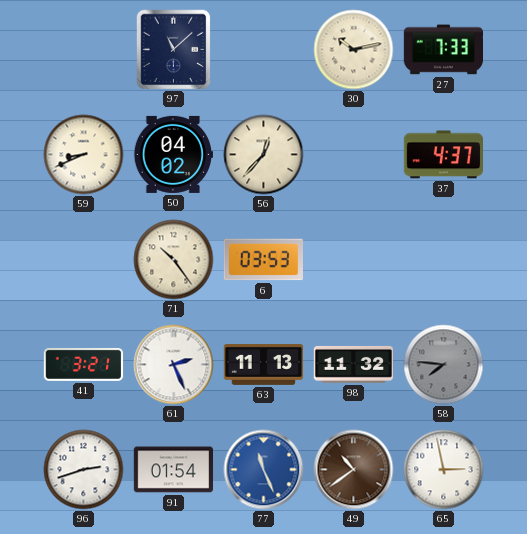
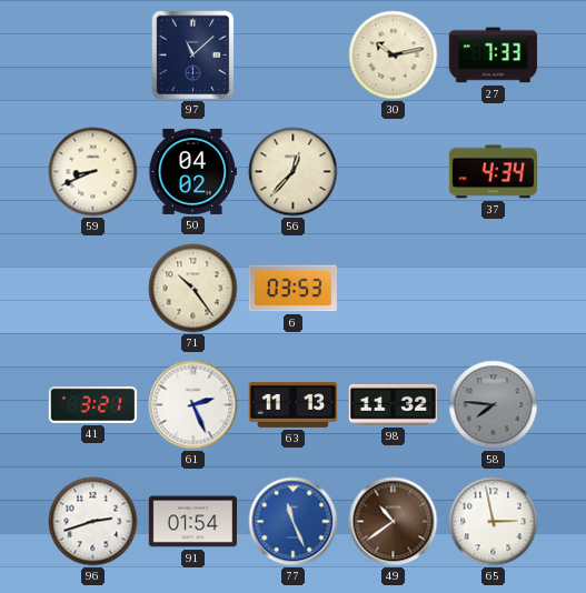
37: 4:37 -> 4:34 (493, 172)
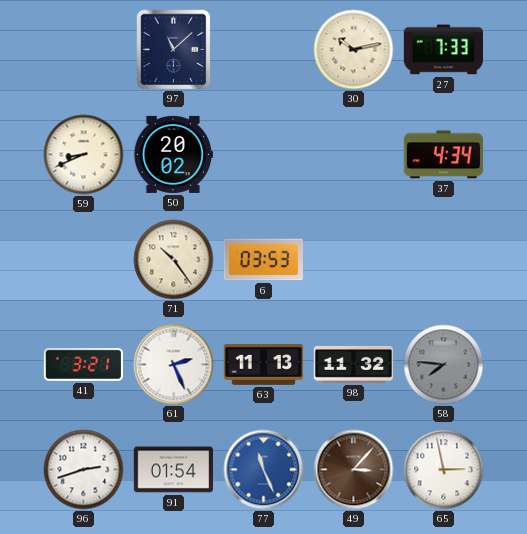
50: 04:02 -> 20:02 (173, 154)
56: 12:37 -> none (294, 172)
49: 10:39 -> 3:07 (354, 470)
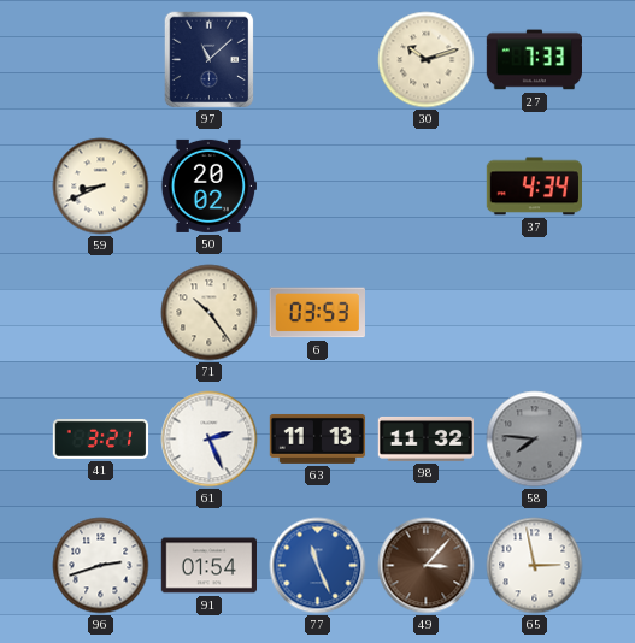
30: 10:13 -> 10:12 (427, 60)
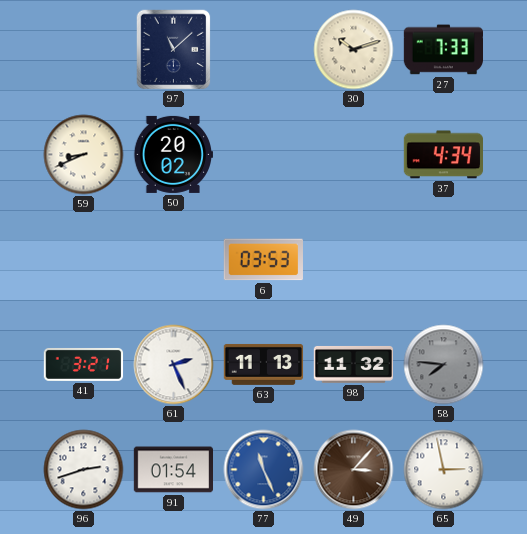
71: 10:24 -> none (210, 313)
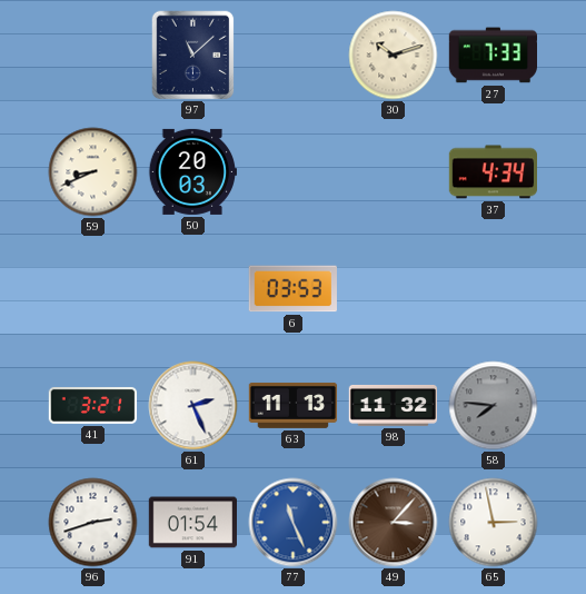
50: 20:02 -> 20:03 (192, 171)
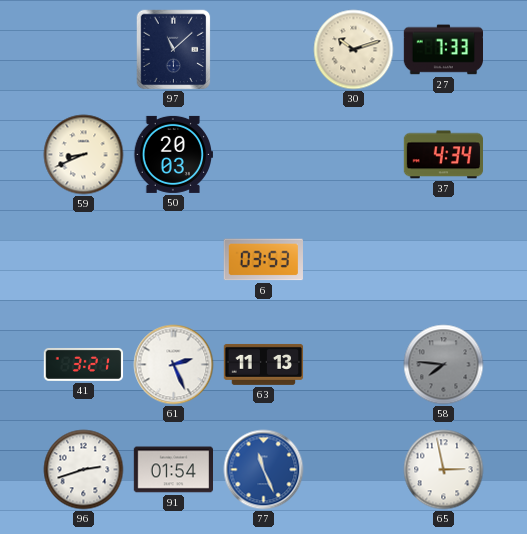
98: 11:32 -> none (393, 405)
49: 3:07 -> none (394, 523)
